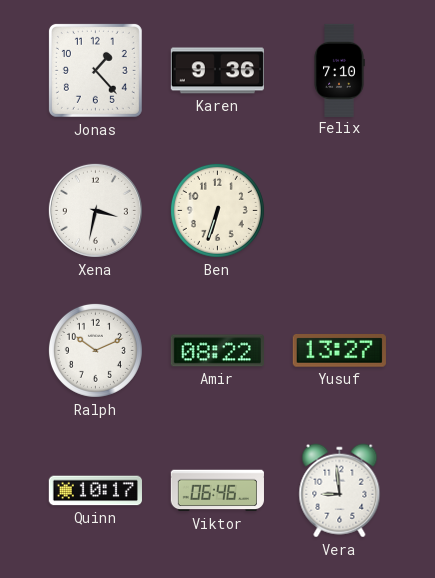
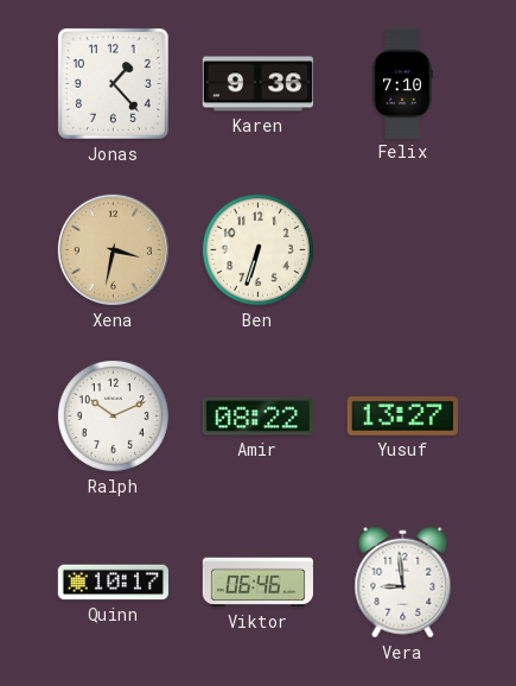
Xena dial: white -> champagne (113, 249)
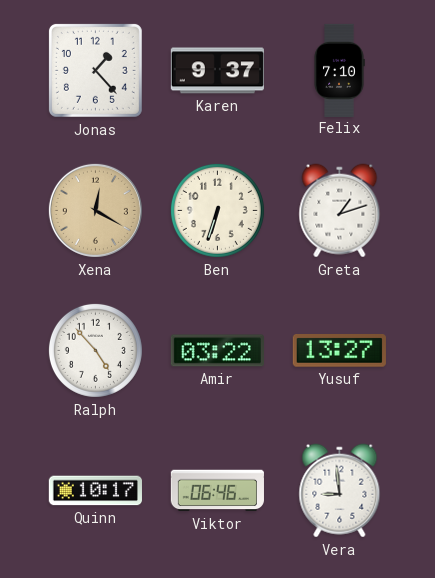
Karen: 9:36 -> 9:37 (217, 71)
Xena: 3:32 -> 12:20 (95, 210)
Greta: none -> 1:12 (340, 211)
Ralph: 10:11 -> 4:53 (95, 350)
Amir: 08:22 -> 03:22 (217, 351)
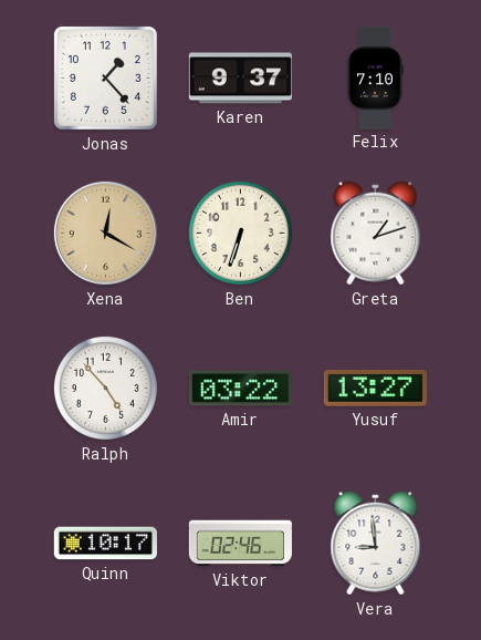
Viktor: 06:46 -> 02:46 (240, 544)
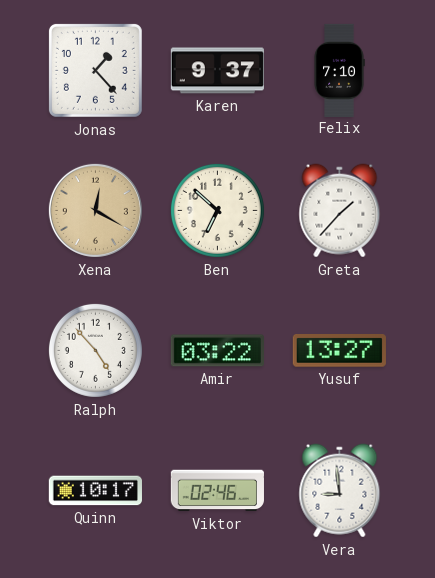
Ben: 6:33 -> 6:52 (217, 210)
Greta: 1:12 -> 1:37 (340, 211)
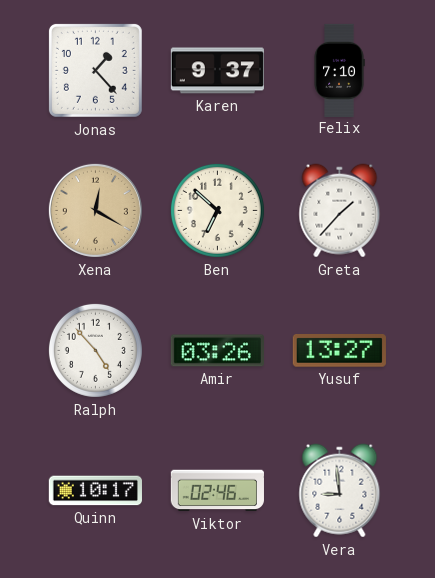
Amir: 03:22 -> 03:26 (217, 351)
